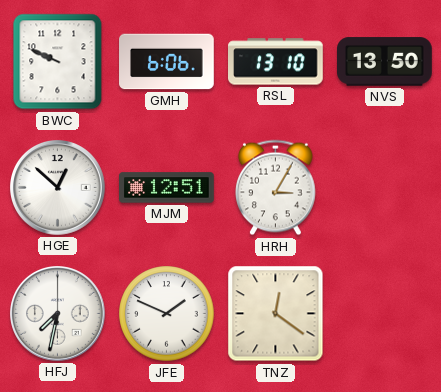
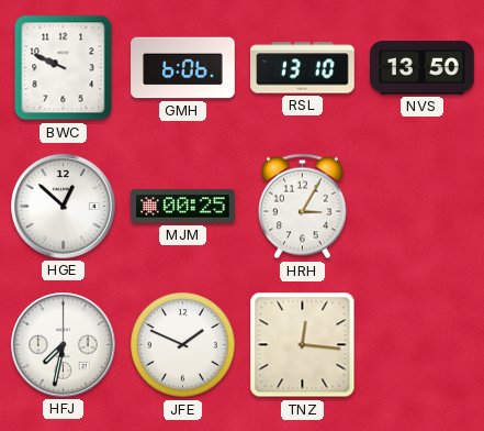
MJM: 12:51 -> 00:25 (183, 207)
TNZ: 12:21 -> 12:16 (303, 345)
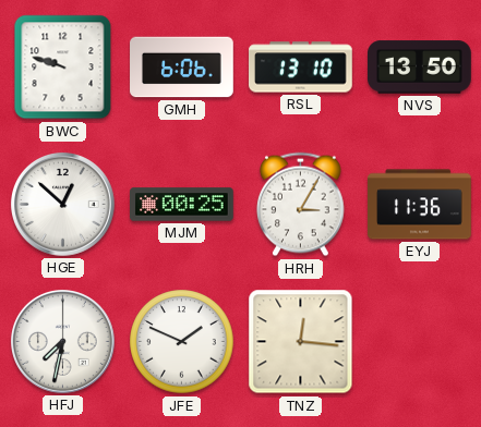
BWC: 9:49 -> 9:48 (63, 68)
EYJ: none -> 11:36 (420, 205)
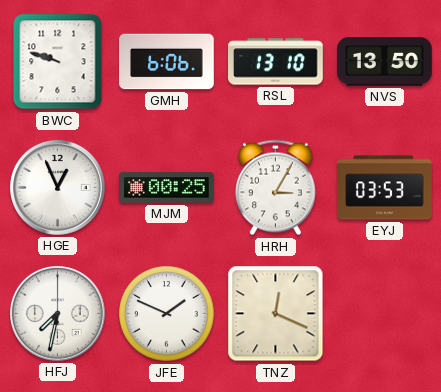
HGE: 12:52 -> 12:56 (58, 188)
EYJ: 11:36 -> 03:53 (385, 188)
TNZ: 12:16 -> 12:19 (276, 314)
